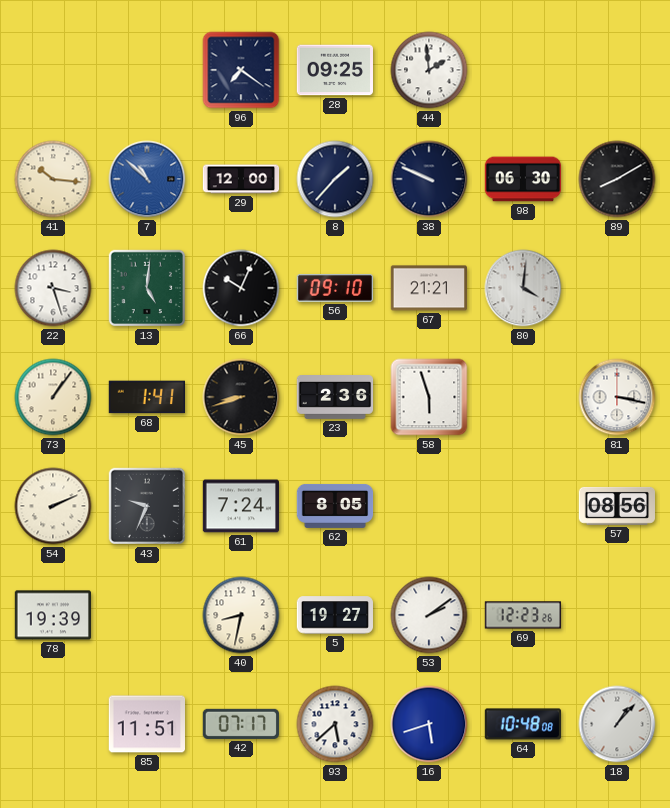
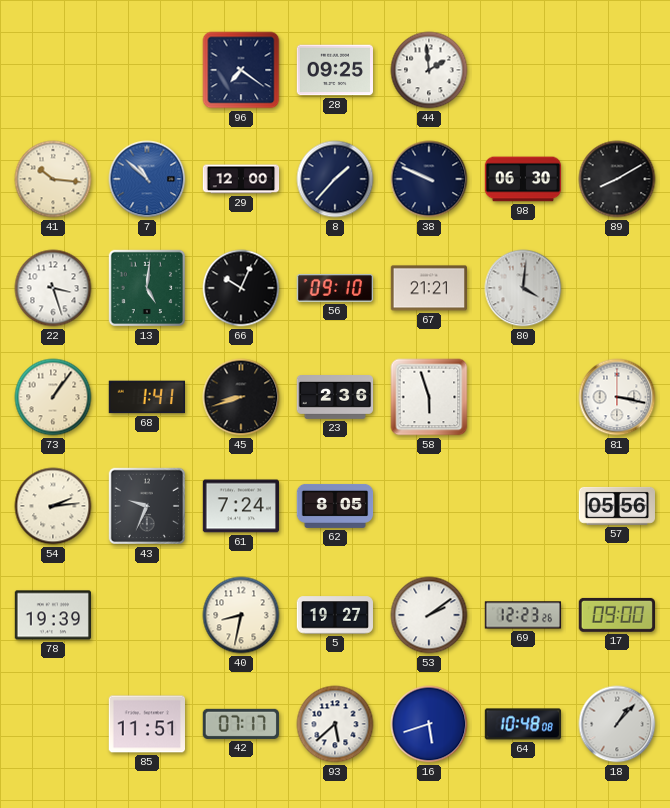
54: 2:11 -> 2:14 (53, 506)
57: 08:56 -> 05:56 (617, 506)
17: none -> 09:00 (616, 615)
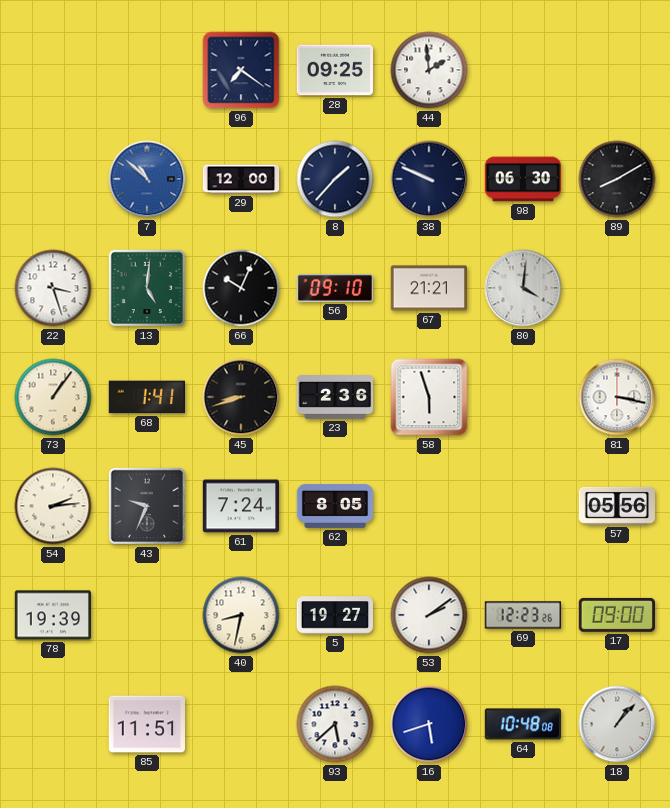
41: 10:16 -> none (53, 179)
42: 07:17 -> none (240, 724)
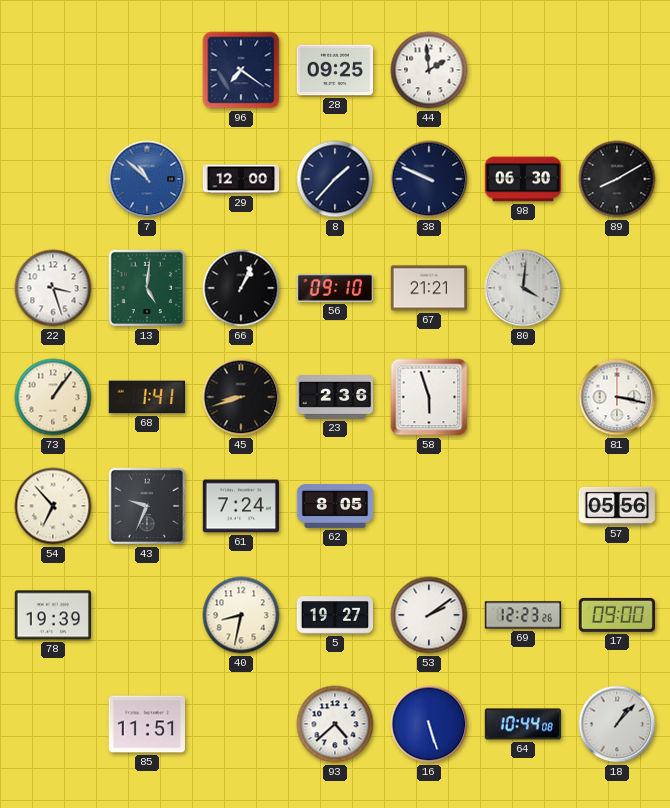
66: 10:04 -> 1:04 (241, 288)
54: 2:14 -> 6:53 (53, 506)
93: 5:38 -> 4:38 (335, 724)
16: 5:42 -> 5:27 (429, 724)
64: 10:48 -> 10:44 (523, 724)
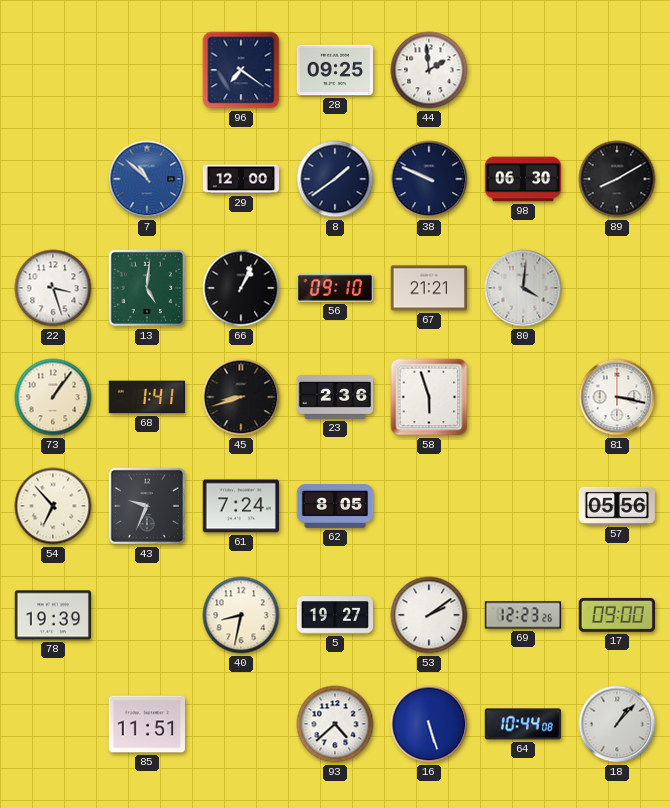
8: 1:37 -> 1:39 (335, 179)
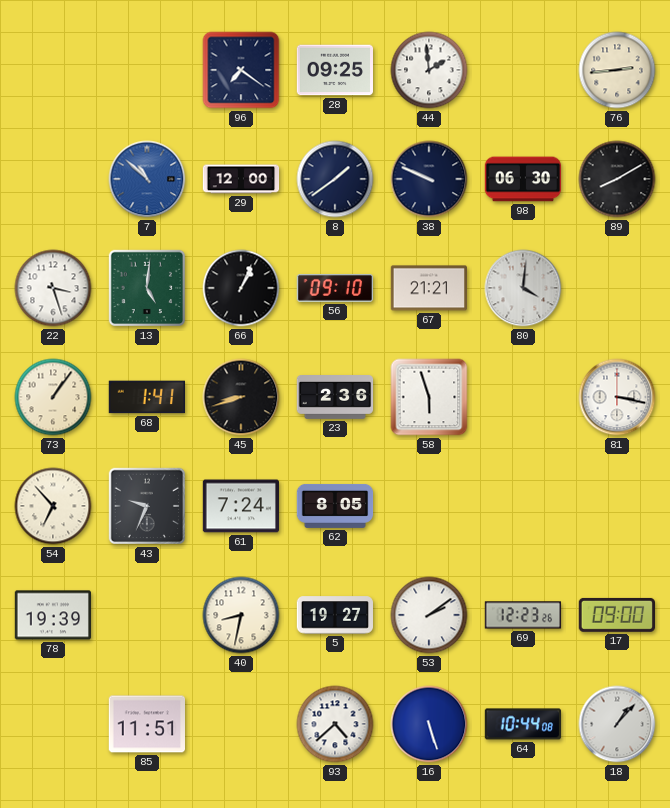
76: none -> 2:44 (617, 70)
57: 05:56 -> none (617, 506)
